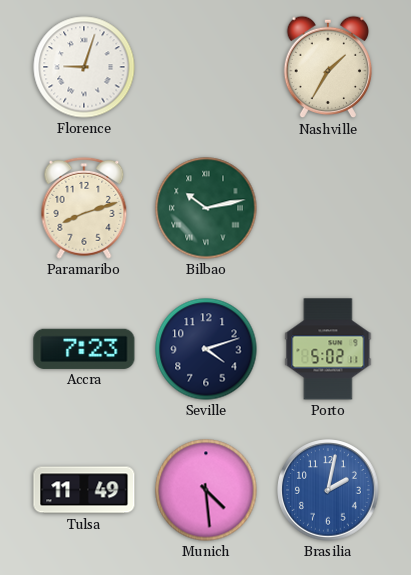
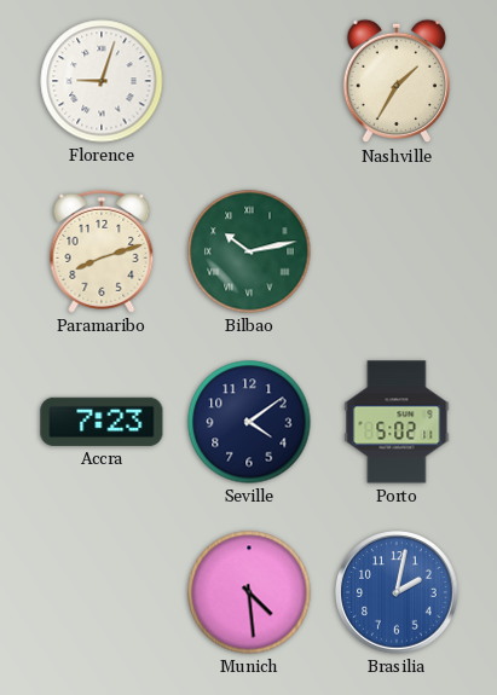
Seville: 4:12 -> 4:09 (249, 422)
Tulsa: 11:49 -> none (84, 490)
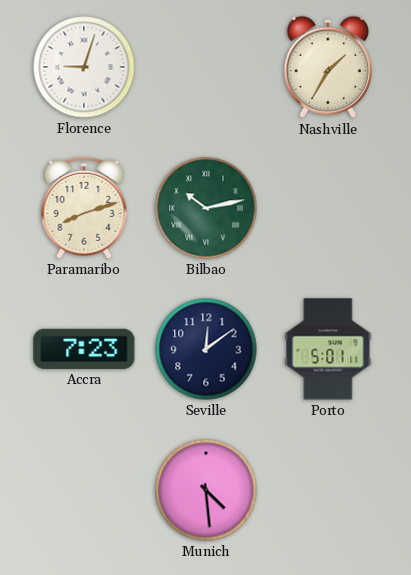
Seville: 4:09 -> 12:09 (206, 349)
Porto: 5:02 -> 5:01 (328, 349)
Brasilia: 2:02 -> none (397, 592)
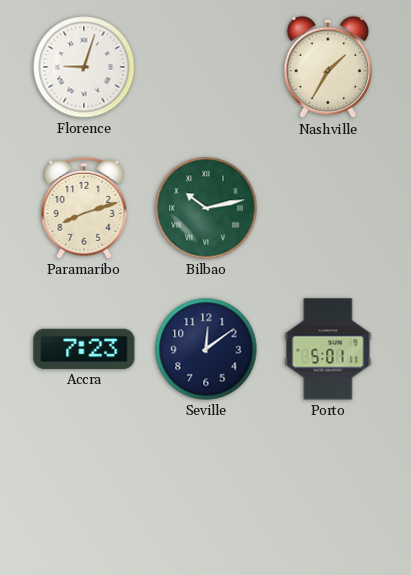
Munich: 4:29 -> none (206, 490)
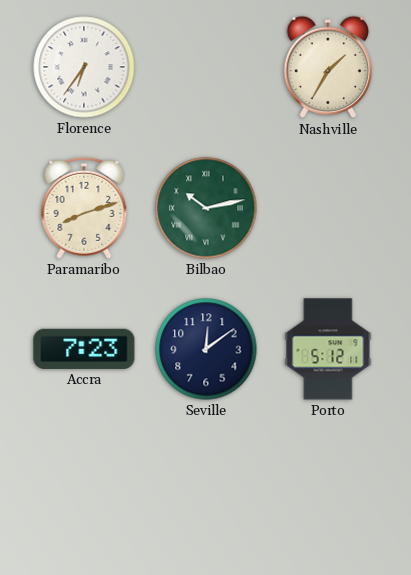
Florence: 9:03 -> 6:36 (84, 67)
Porto: 5:01 -> 5:12 (328, 349)
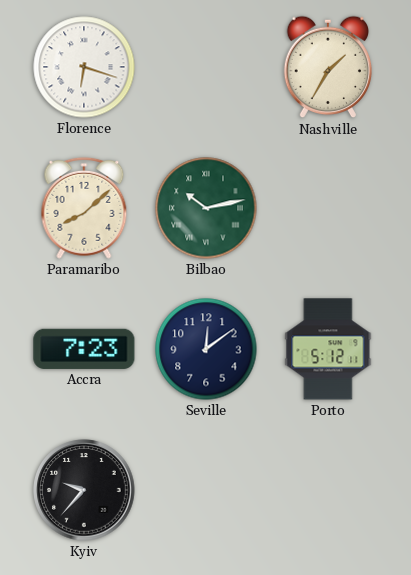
Florence: 6:36 -> 6:18 (84, 67)
Paramaribo: 8:12 -> 8:08 (84, 208)
Kyiv: none -> 9:37 (84, 490)
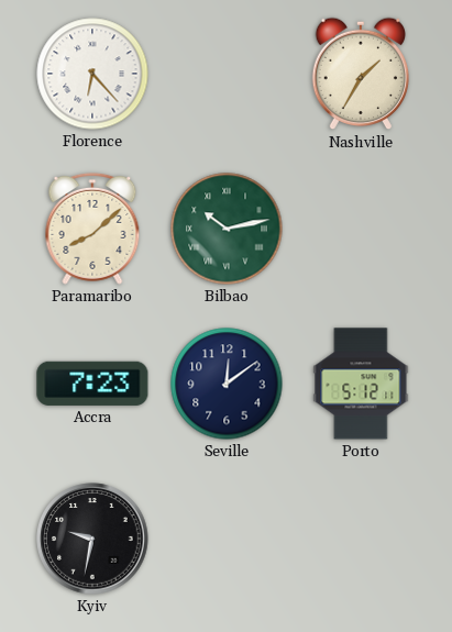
Florence: 6:18 -> 6:23 (92, 74)
Kyiv: 9:37 -> 9:32 (92, 539)
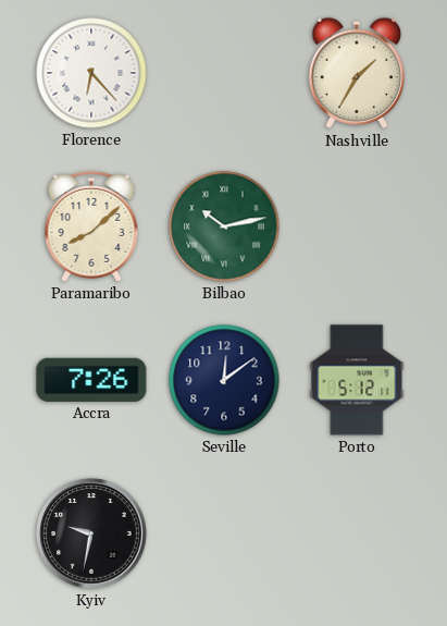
Accra: 7:23 -> 7:26 (91, 380)
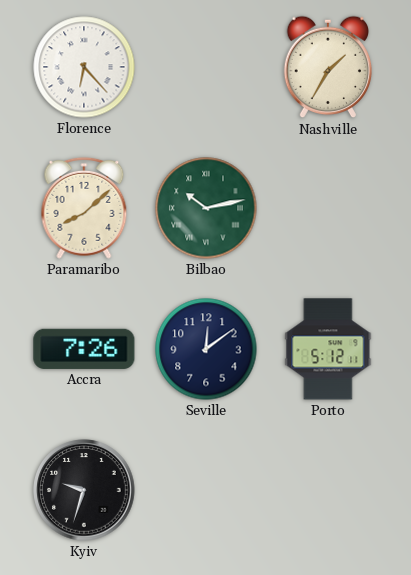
Kyiv: 9:32 -> 9:33 (84, 490)
